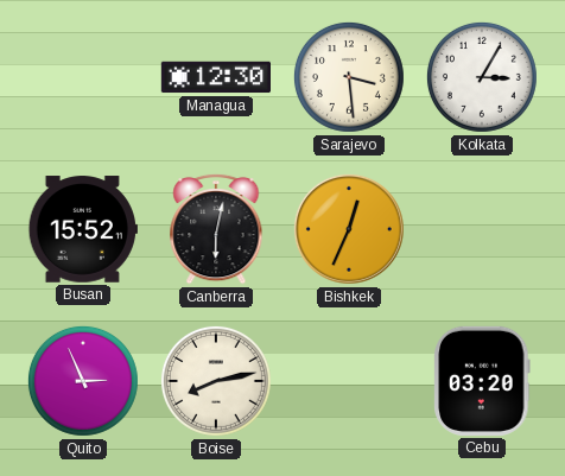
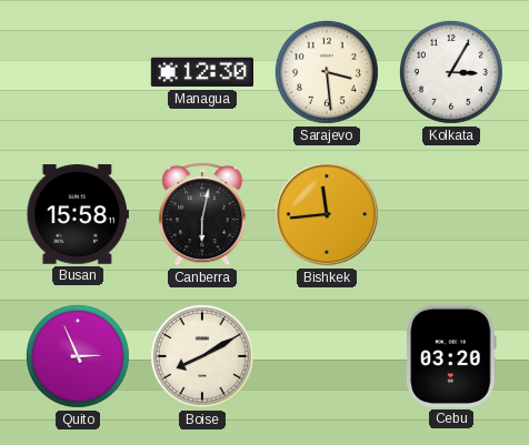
Busan: 15:52 -> 15:58 (78, 214)
Bishkek: 12:34 -> 11:44 (327, 214)
Boise: 8:13 -> 8:10 (202, 356)
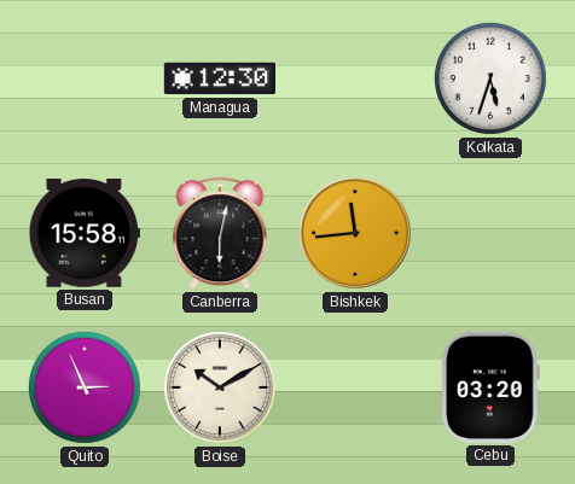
Sarajevo: 3:29 -> none (327, 72)
Kolkata: 3:05 -> 5:33 (490, 78)
Boise: 8:10 -> 10:10 (220, 387)
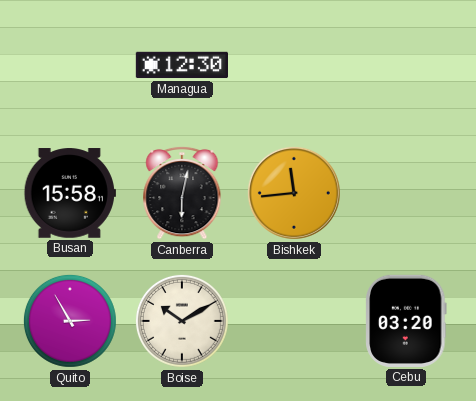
Kolkata: 5:33 -> none (490, 78)
Quito: 2:56 -> 2:55 (70, 321)
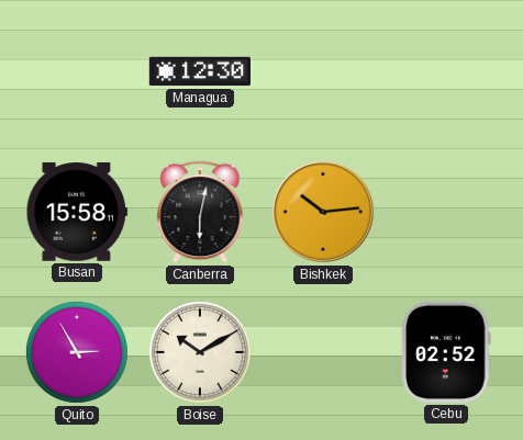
Bishkek: 11:44 -> 10:14 (323, 212)
Cebu: 03:20 -> 02:52 (446, 352)
